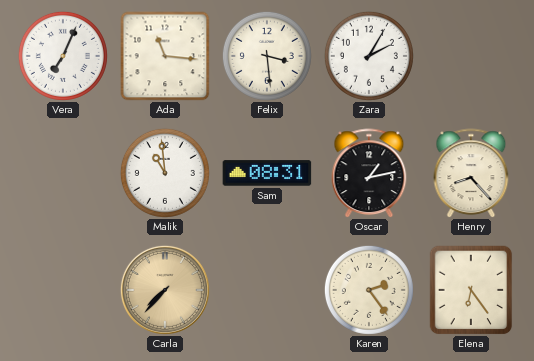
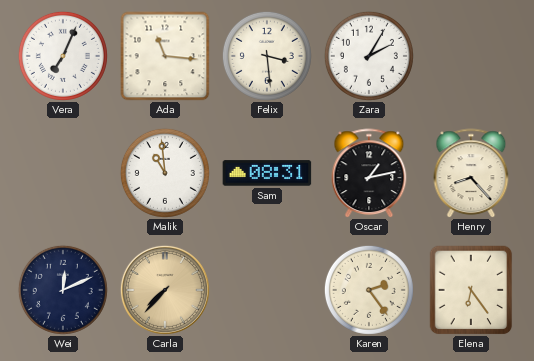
Wei: none -> 12:11 (63, 290)
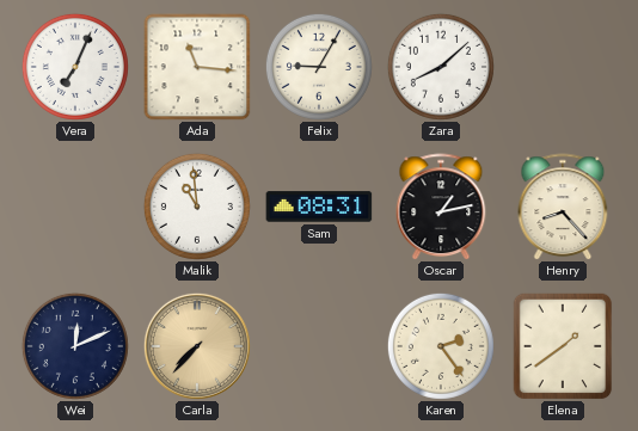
Felix: 3:29 -> 9:05 (319, 67)
Zara: 2:05 -> 8:08 (441, 67)
Elena: 6:24 -> 1:39 (563, 346)
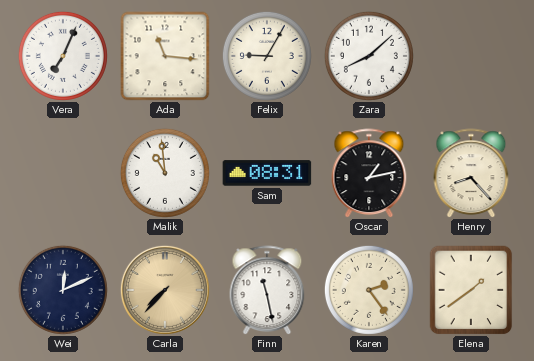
Finn: none -> 11:28 (267, 290)
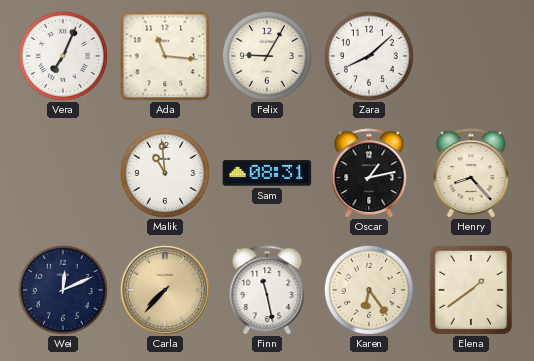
Karen: 2:24 -> 6:24 (369, 290)
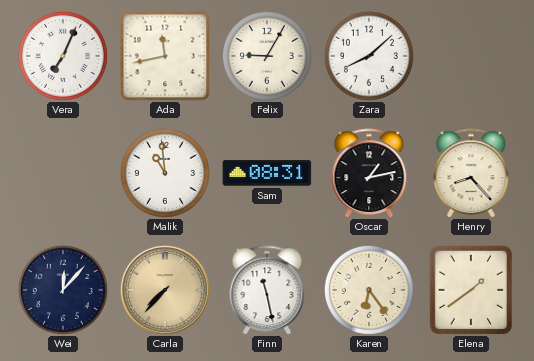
Ada: 11:16 -> 11:43 (165, 56)
Wei: 12:11 -> 12:07 (63, 290)
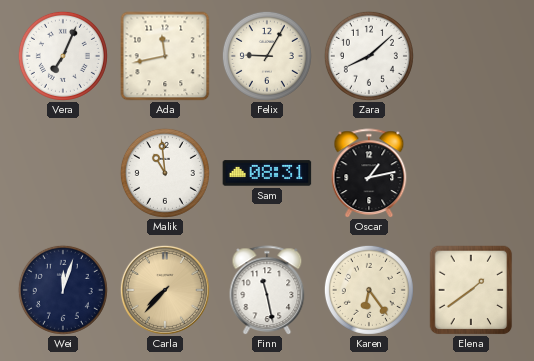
Henry: 8:23 -> none (471, 173)
Wei: 12:07 -> 12:03 (63, 290)
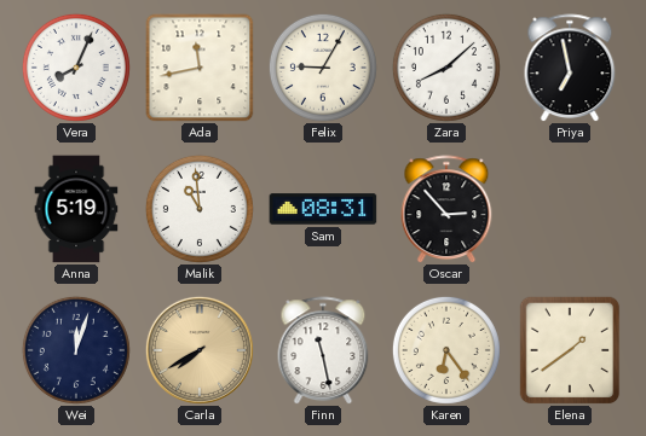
Vera: 7:04 -> 8:04 (76, 68)
Priya: none -> 6:58 (570, 68)
Anna: none -> 5:19 (76, 209)
Oscar: 1:13 -> 2:53 (446, 209)
Carla: 7:37 -> 7:40 (200, 350)
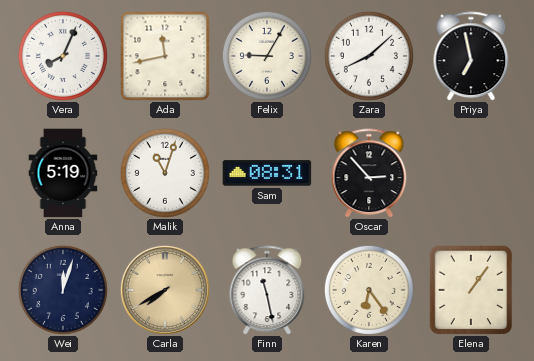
Malik: 10:59 -> 11:03 (165, 173)
Elena: 1:39 -> 1:06 (471, 290)
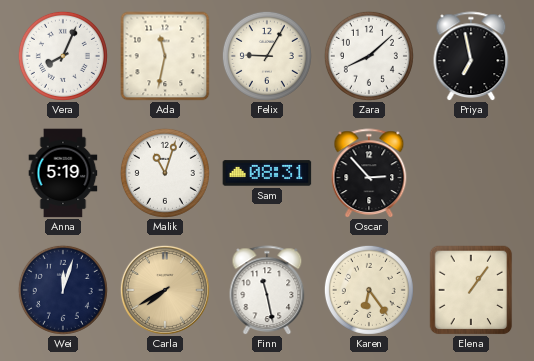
Ada: 11:43 -> 11:32 (165, 56)
